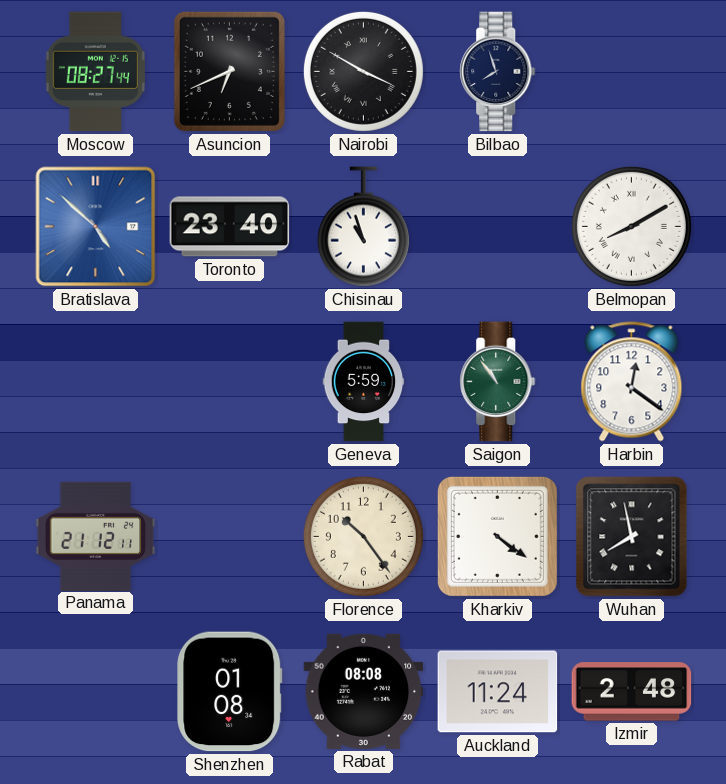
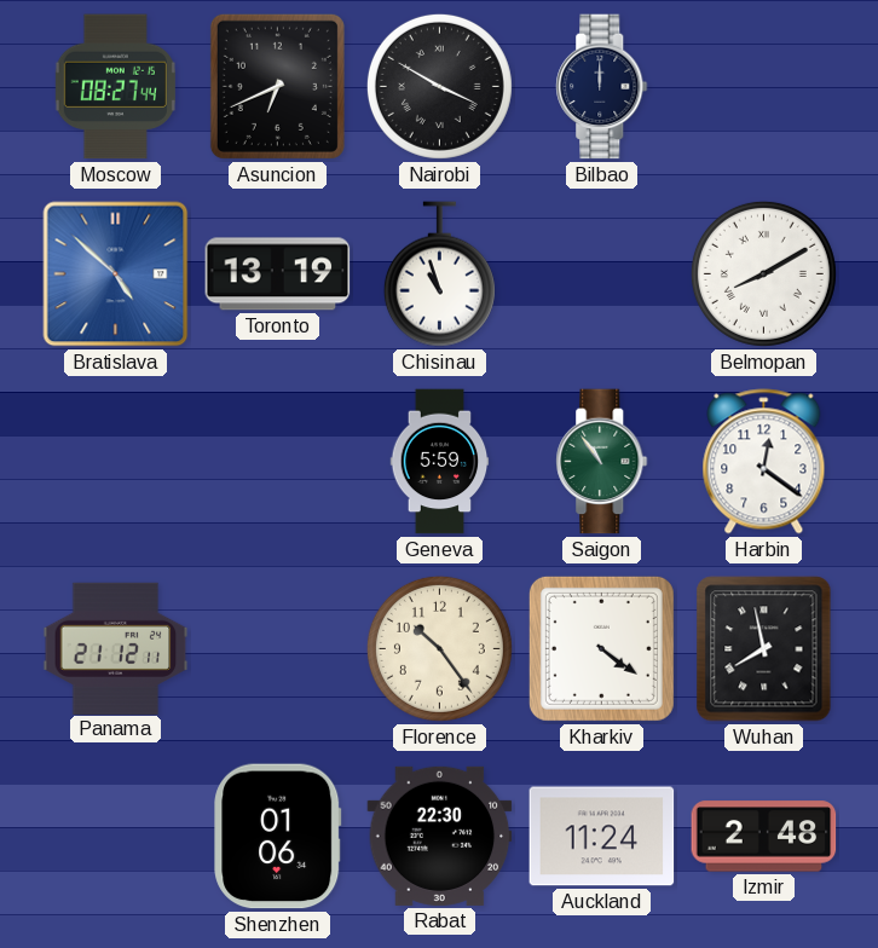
Bilbao: 7:57 -> 12:00 (602, 87)
Toronto: 23:40 -> 13:19 (278, 274)
Shenzhen: 01:08 -> 01:06 (278, 837)
Rabat: 08:08 -> 22:30 (440, 836)
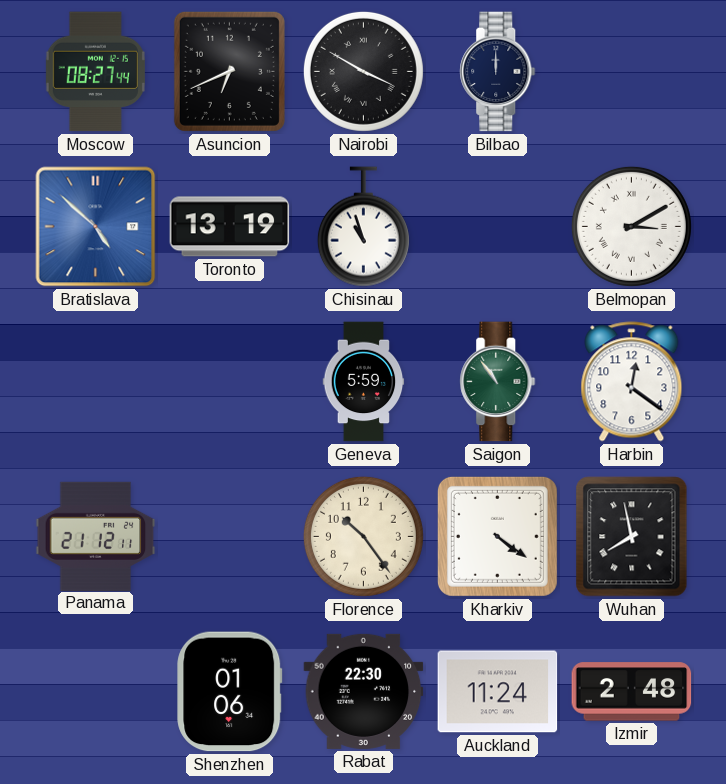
Belmopan: 8:10 -> 3:10 (631, 226)
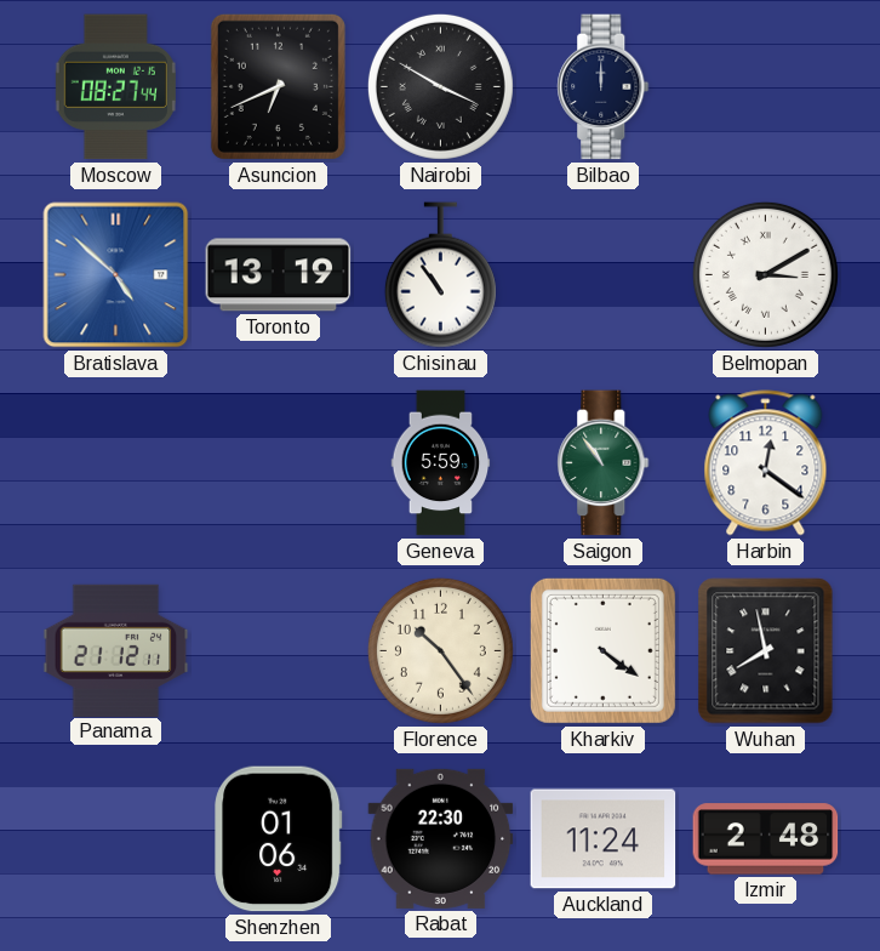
Chisinau: 10:57 -> 10:54 (440, 275)
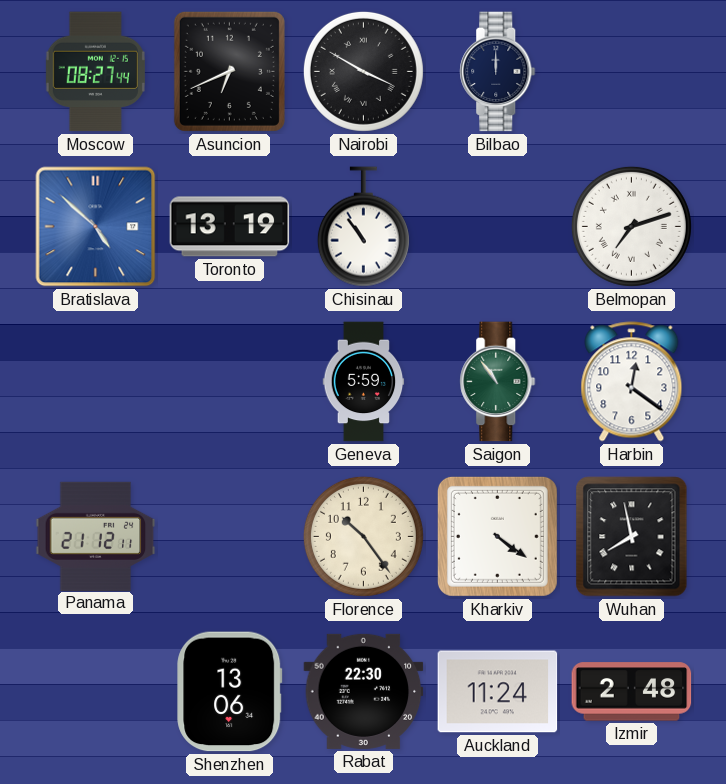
Belmopan: 3:10 -> 7:12 (631, 226)
Shenzhen: 01:06 -> 13:06 (230, 692)
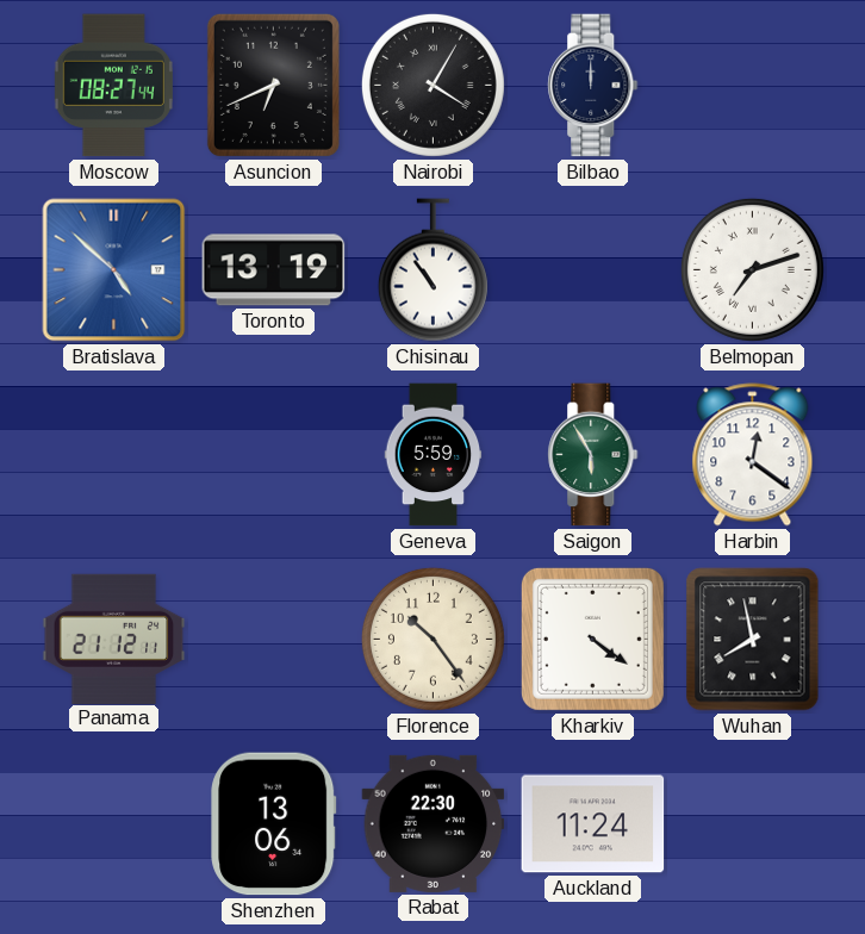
Nairobi: 3:50 -> 4:05 (432, 85)
Saigon: 10:54 -> 5:55 (593, 455)
Izmir: 2:48 -> none (632, 692)
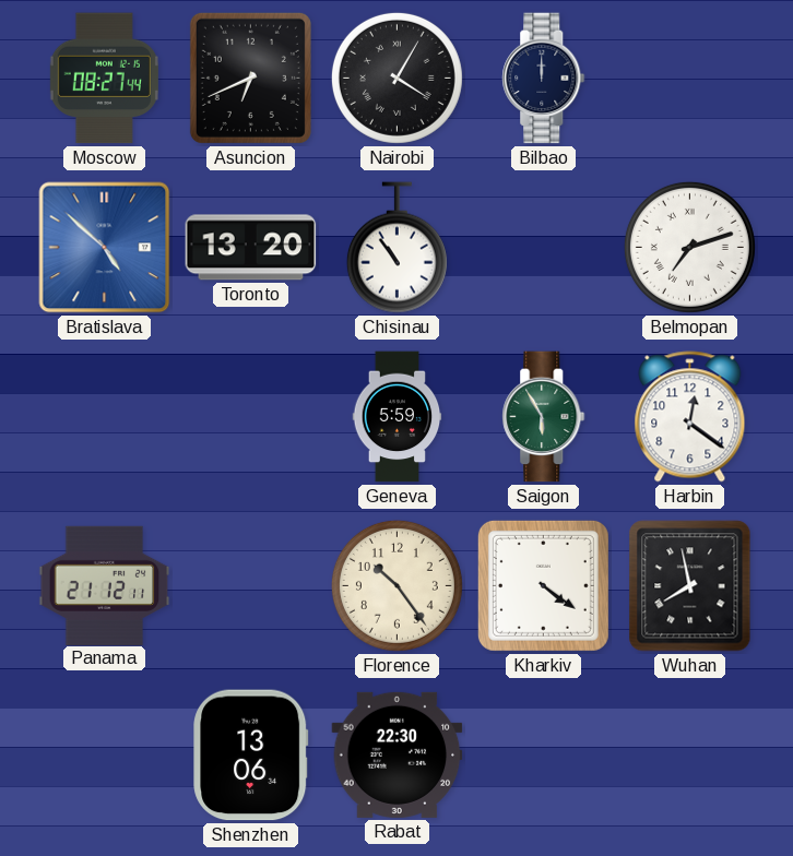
Toronto: 13:19 -> 13:20 (251, 248)
Auckland: 11:24 -> none (593, 824)
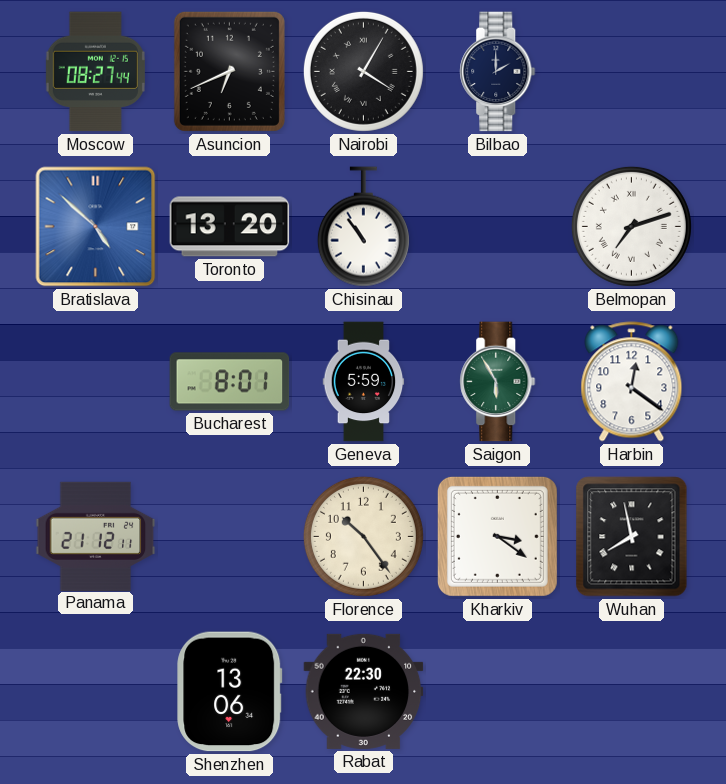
Bilbao: 12:00 -> 2:00 (498, 72)
Bucharest: none -> 8:01 (230, 382)
Kharkiv: 4:21 -> 3:21 (497, 536)
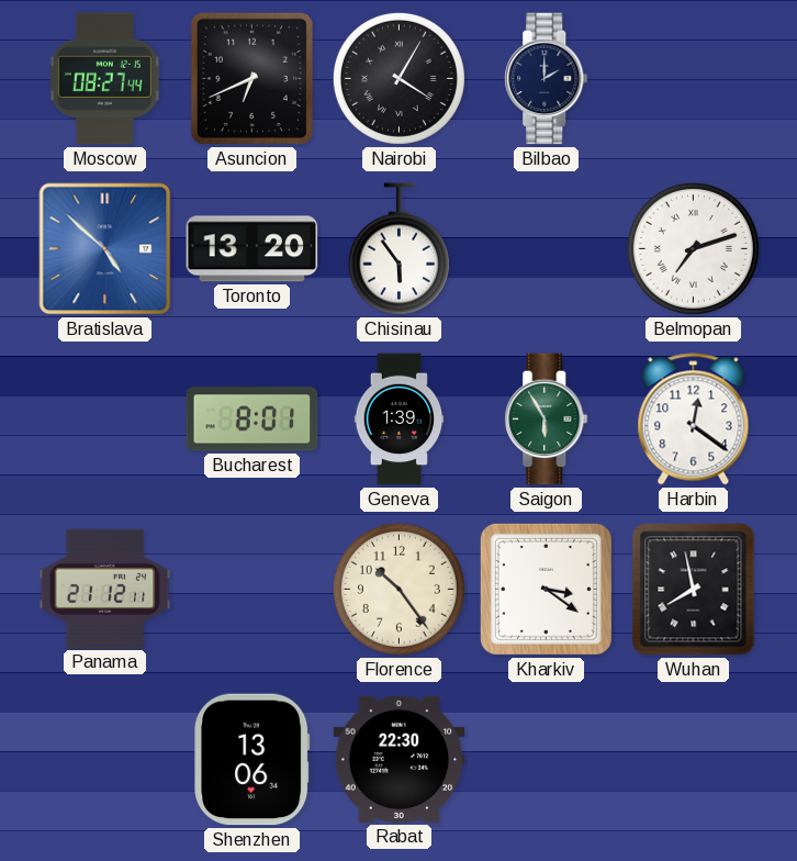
Chisinau: 10:54 -> 5:54 (398, 249)
Geneva: 5:59 -> 1:39 (400, 420)
